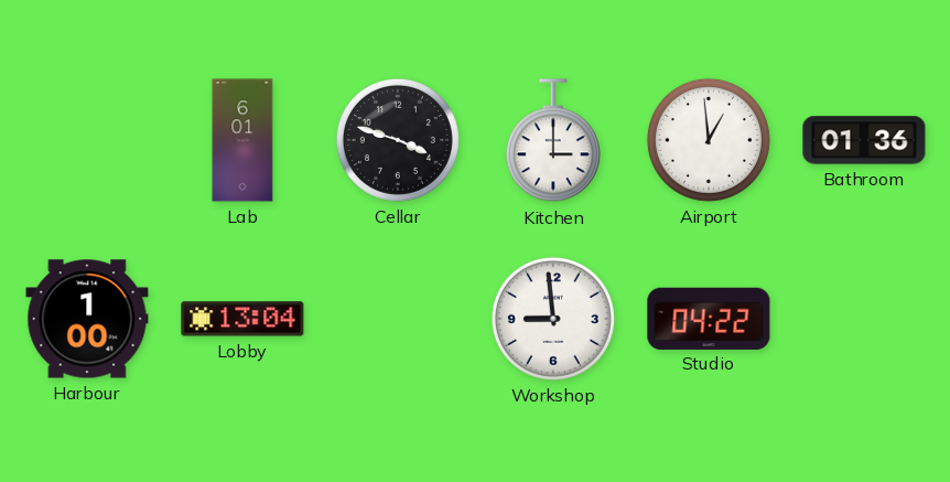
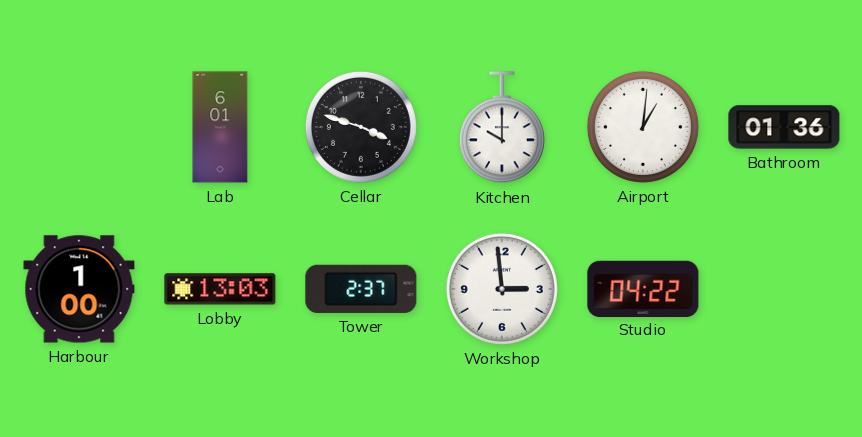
Kitchen: 3:00 -> 10:00 (502, 128)
Airport: 12:59 -> 1:01 (643, 127)
Lobby: 13:04 -> 13:03 (220, 289)
Tower: none -> 2:37 (361, 289)
Workshop: 8:59 -> 2:59 (502, 289)
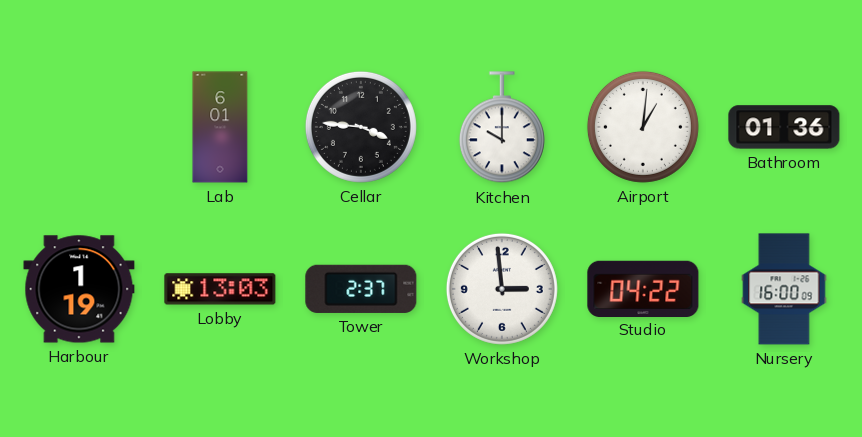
Cellar: 3:48 -> 3:46 (361, 127)
Harbour: 1:00 -> 1:19 (79, 289)
Nursery: none -> 16:00 (784, 289)
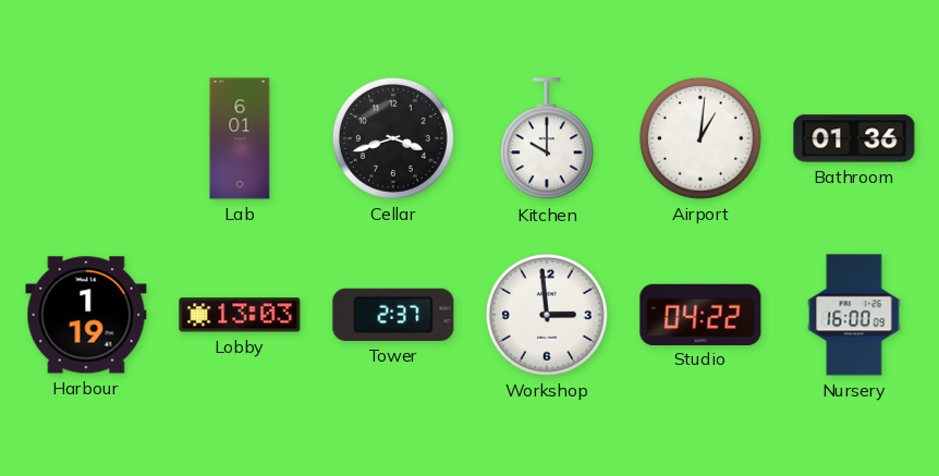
Cellar: 3:46 -> 3:42 (393, 138)
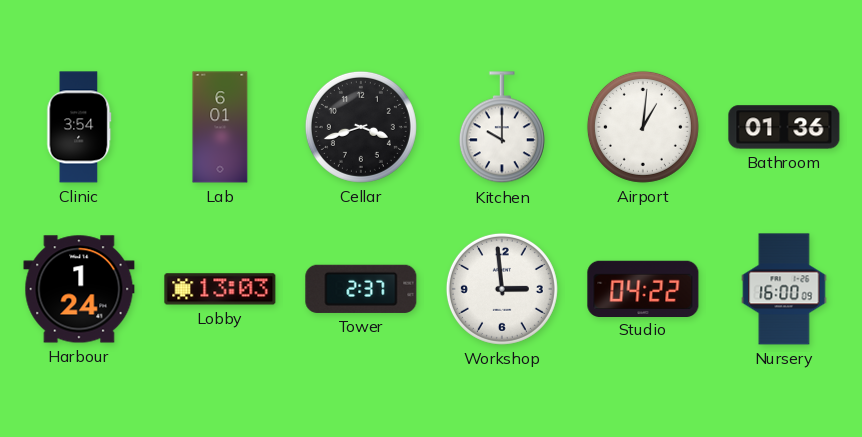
Clinic: none -> 3:54 (79, 127)
Harbour: 1:19 -> 1:24 (79, 289)
